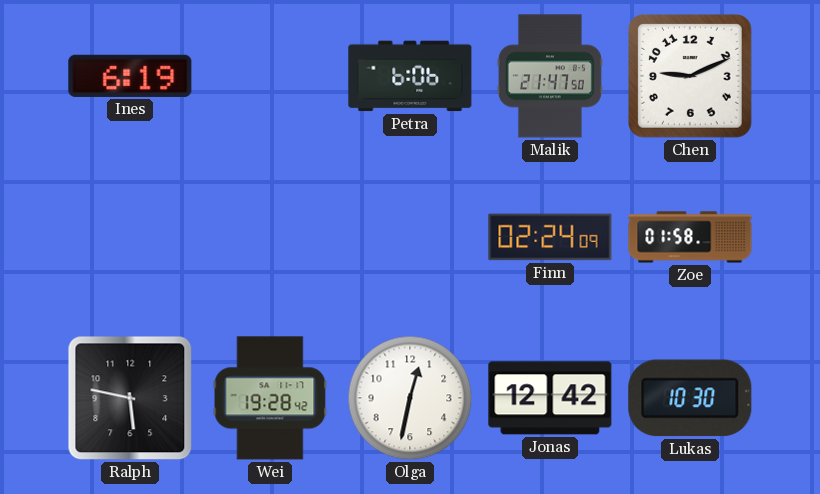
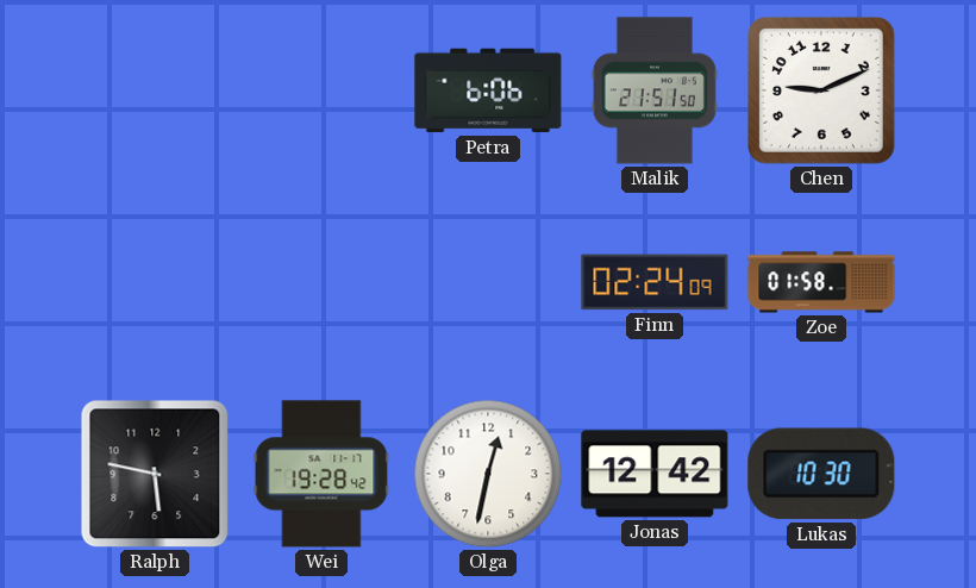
Ines: 6:19 -> none (130, 76)
Malik: 21:47 -> 21:51 (655, 90)
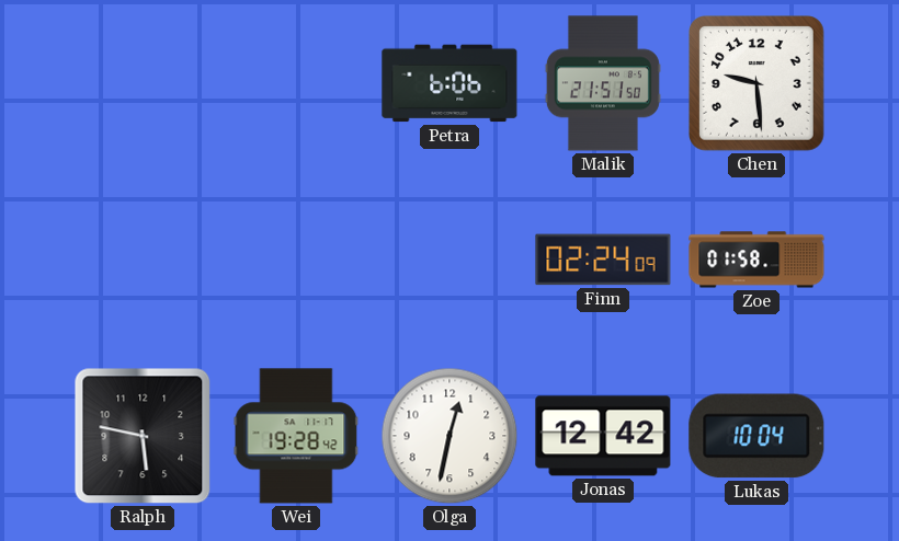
Chen: 9:11 -> 9:29 (758, 84)
Lukas: 10:30 -> 10:04 (756, 436)
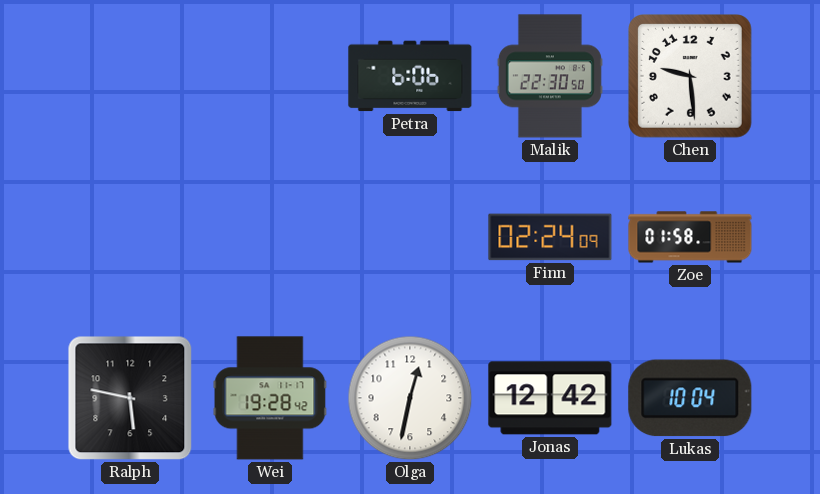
Malik: 21:51 -> 22:30 (550, 76)
